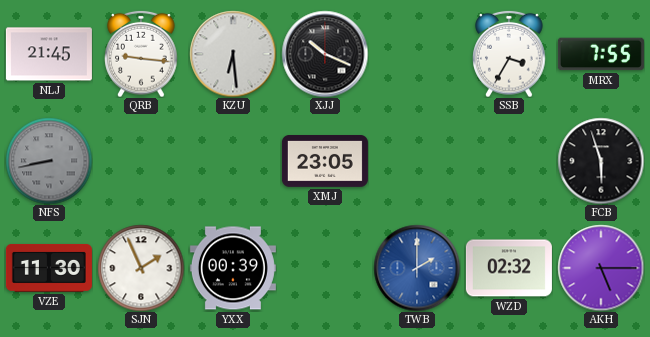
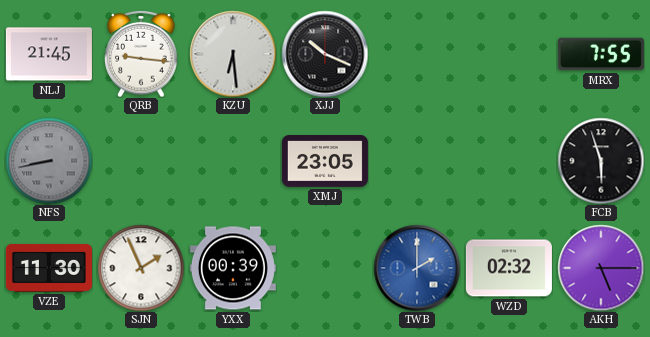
SSB: 3:35 -> none (509, 54)
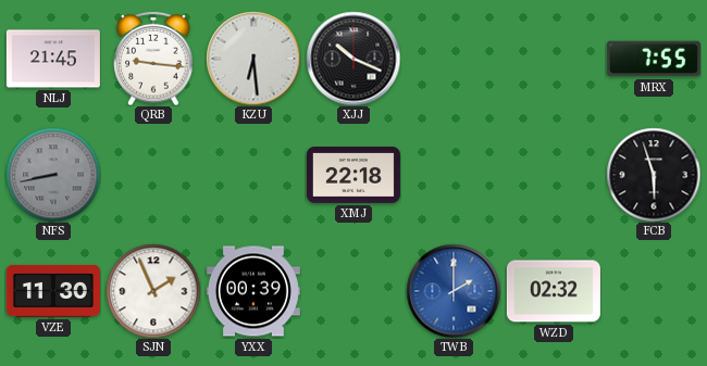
XMJ: 23:05 -> 22:18 (353, 176)
AKH: 5:15 -> none (601, 268)
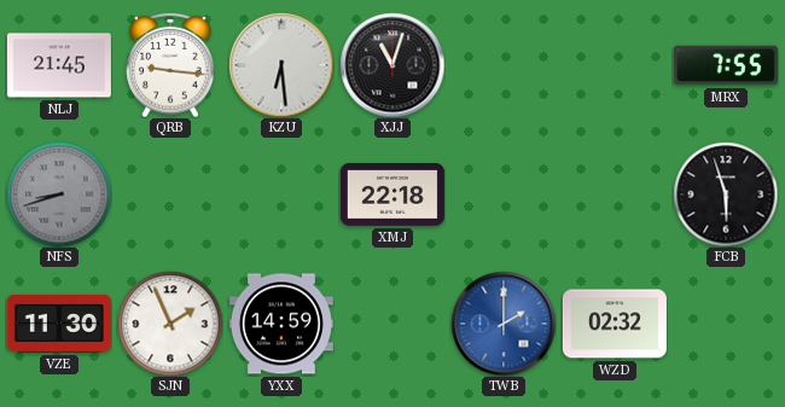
XJJ: 10:19 -> 11:03 (392, 65)
NFS: 8:43 -> 8:42 (59, 194)
YXX: 00:39 -> 14:59 (281, 324)
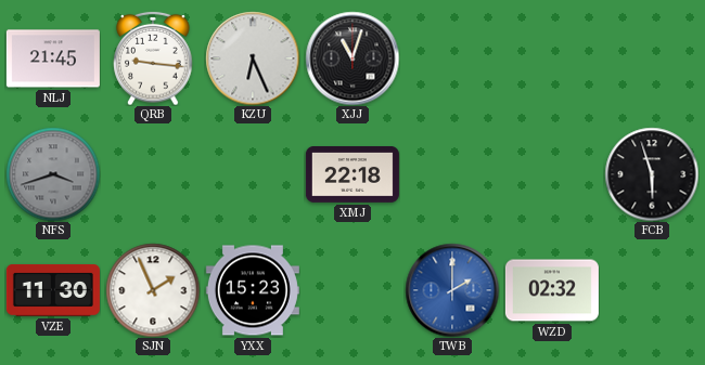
KZU: 6:29 -> 6:26 (253, 58)
MRX: 7:55 -> none (726, 65)
NFS: 8:42 -> 3:42 (53, 174)
YXX: 14:59 -> 15:23 (253, 290)
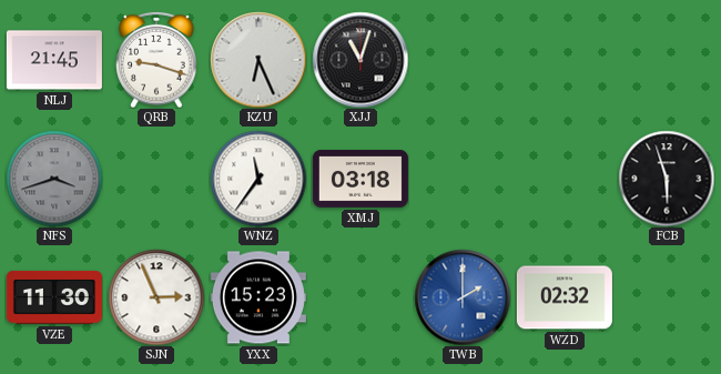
QRB: 9:16 -> 9:18 (156, 60)
WNZ: none -> 11:36 (258, 179)
XMJ: 22:18 -> 03:18 (360, 180)
SJN: 1:56 -> 2:56 (156, 297)
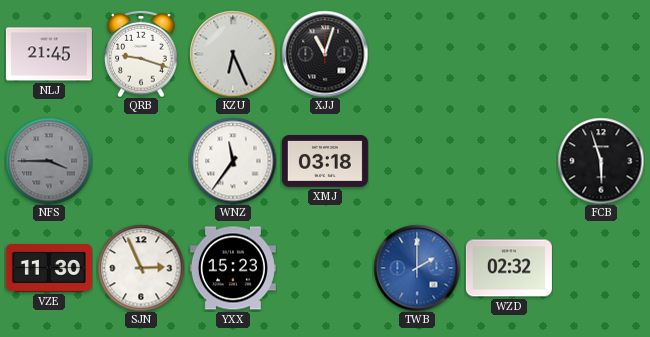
NFS: 3:42 -> 3:45 (49, 161)
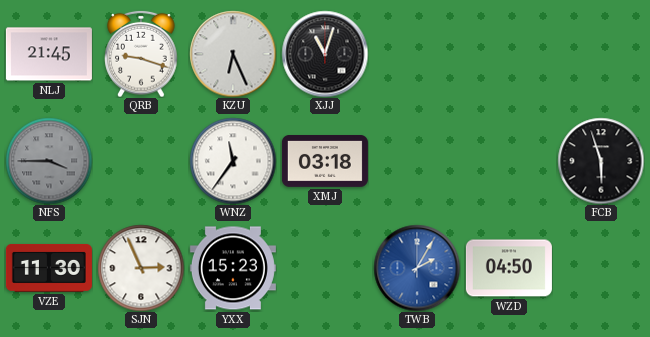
TWB: 2:00 -> 2:05 (417, 268)
WZD: 02:32 -> 04:50 (509, 268)
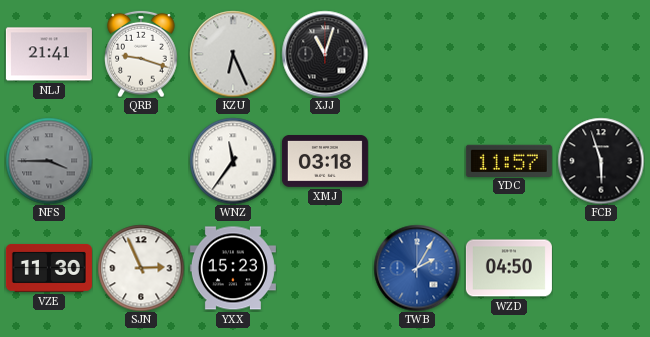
NLJ: 21:45 -> 21:41 (49, 54)
YDC: none -> 11:57 (509, 160)
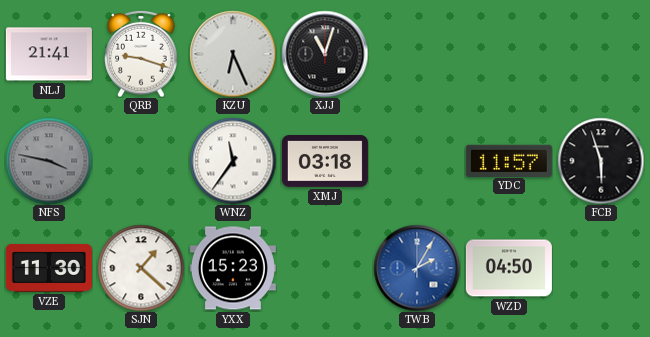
NFS: 3:45 -> 3:47 (49, 161)
SJN: 2:56 -> 1:22 (141, 268)
